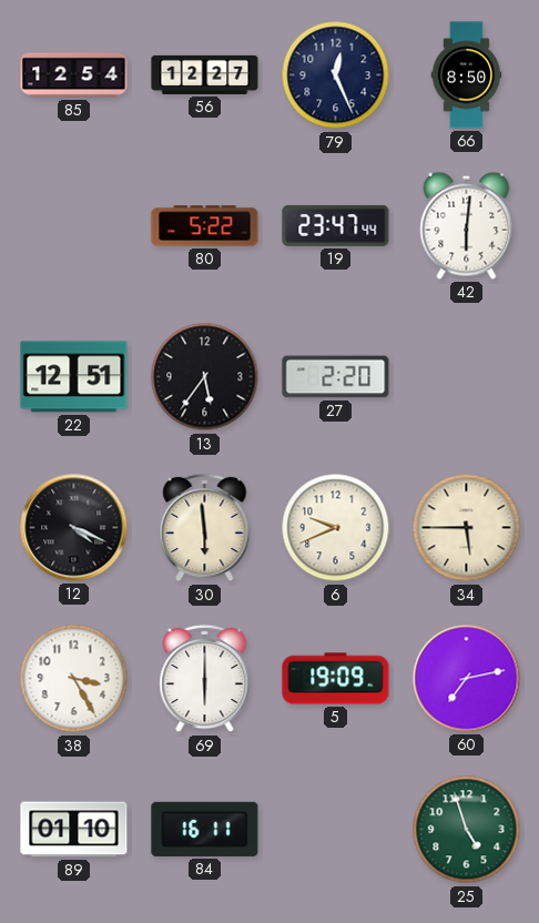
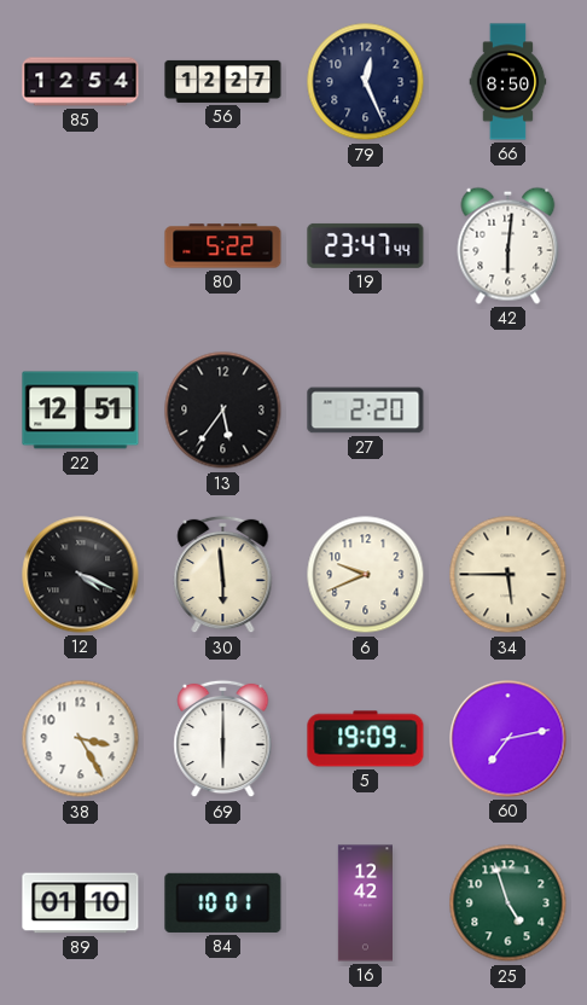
84: 16:11 -> 10:01 (223, 902)
16: none -> 12:42 (366, 904)
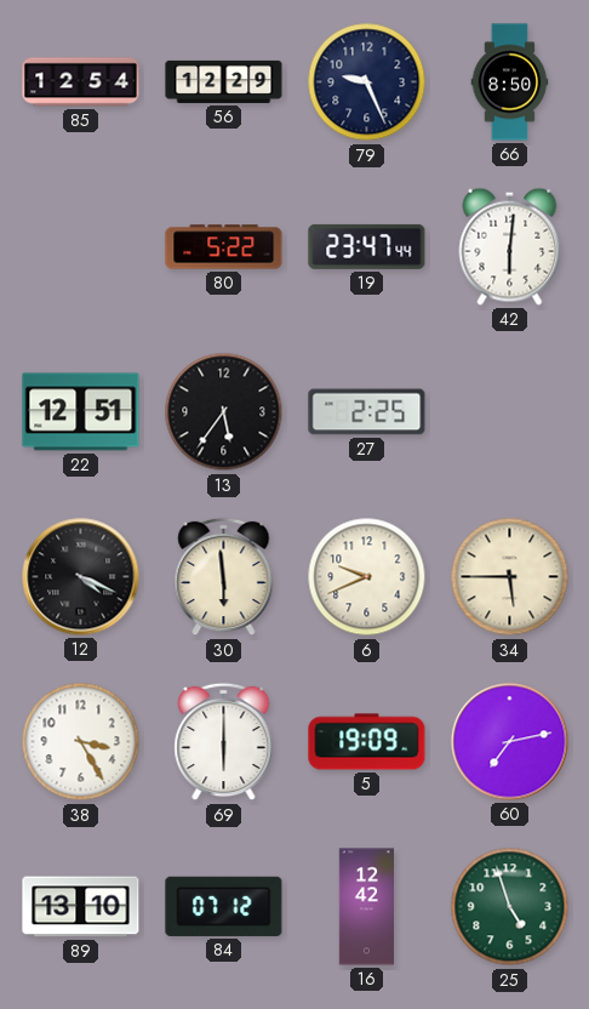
56: 12:27 -> 12:29 (224, 81)
79: 12:26 -> 9:26 (367, 82)
27: 2:20 -> 2:25 (367, 412)
89: 01:10 -> 13:10 (81, 907)
84: 10:01 -> 07:12 (224, 906)
